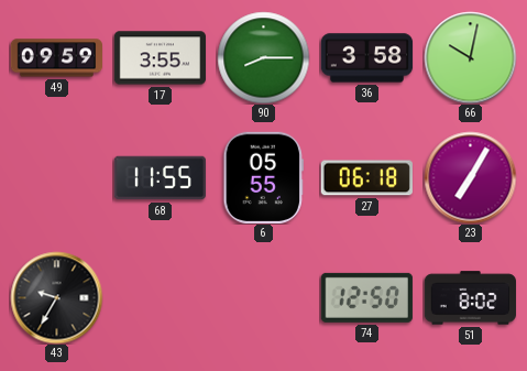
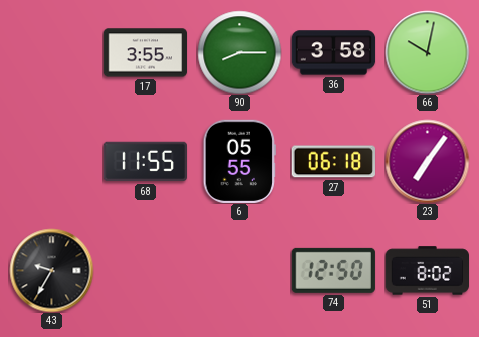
49: 09:59 -> none (56, 58)
23: 7:05 -> 7:06 (427, 161)
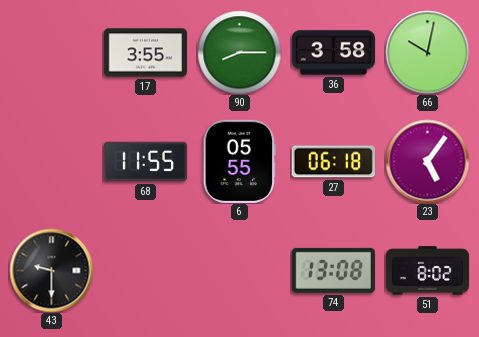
23: 7:06 -> 5:06 (427, 161)
43: 9:35 -> 9:30 (51, 270)
74: 12:50 -> 13:08 (333, 270)
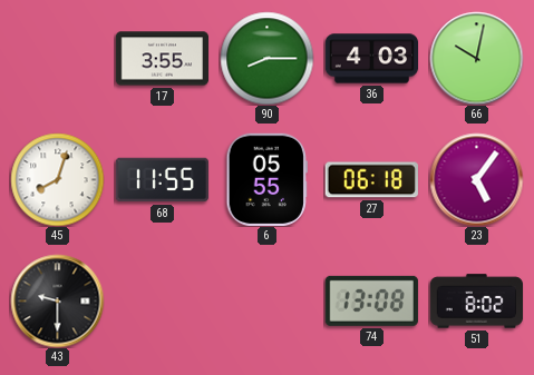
36: 3:58 -> 4:03 (371, 59)
45: none -> 8:03 (57, 179)
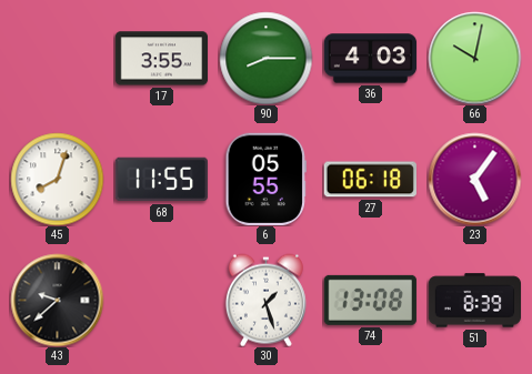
43: 9:30 -> 9:38 (57, 300)
30: none -> 1:27 (265, 300)
51: 8:02 -> 8:39 (474, 301)
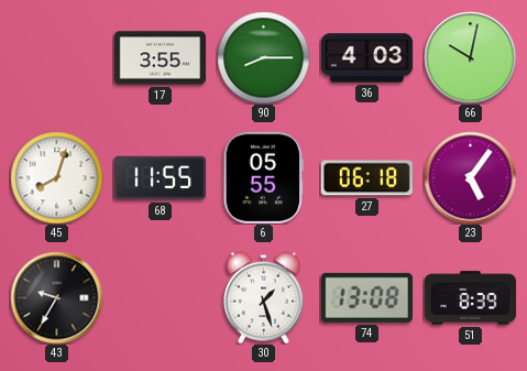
43: 9:38 -> 9:35 (56, 297)
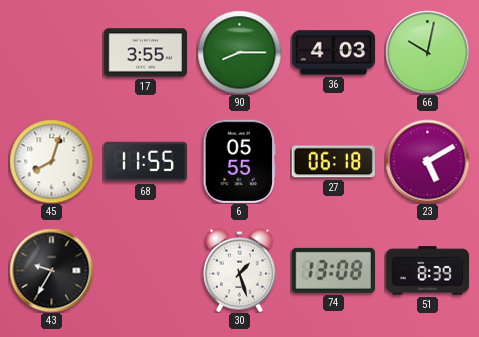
23: 5:06 -> 5:10 (427, 161)
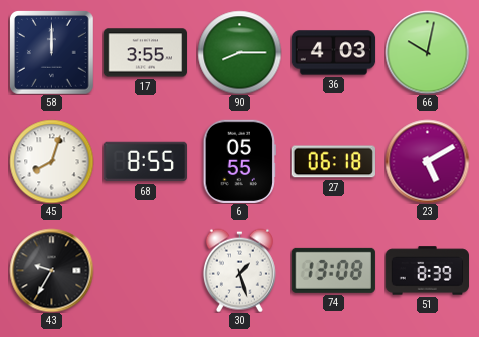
58: none -> 12:00 (52, 53)
68: 11:55 -> 8:55 (145, 162)
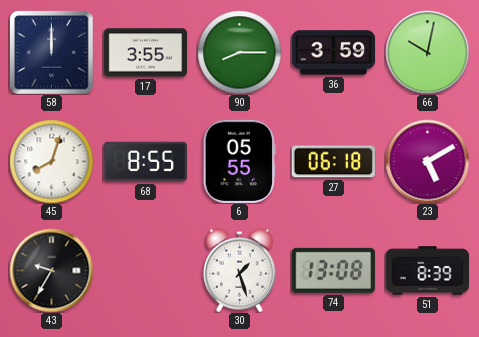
36: 4:03 -> 3:59 (333, 53)
